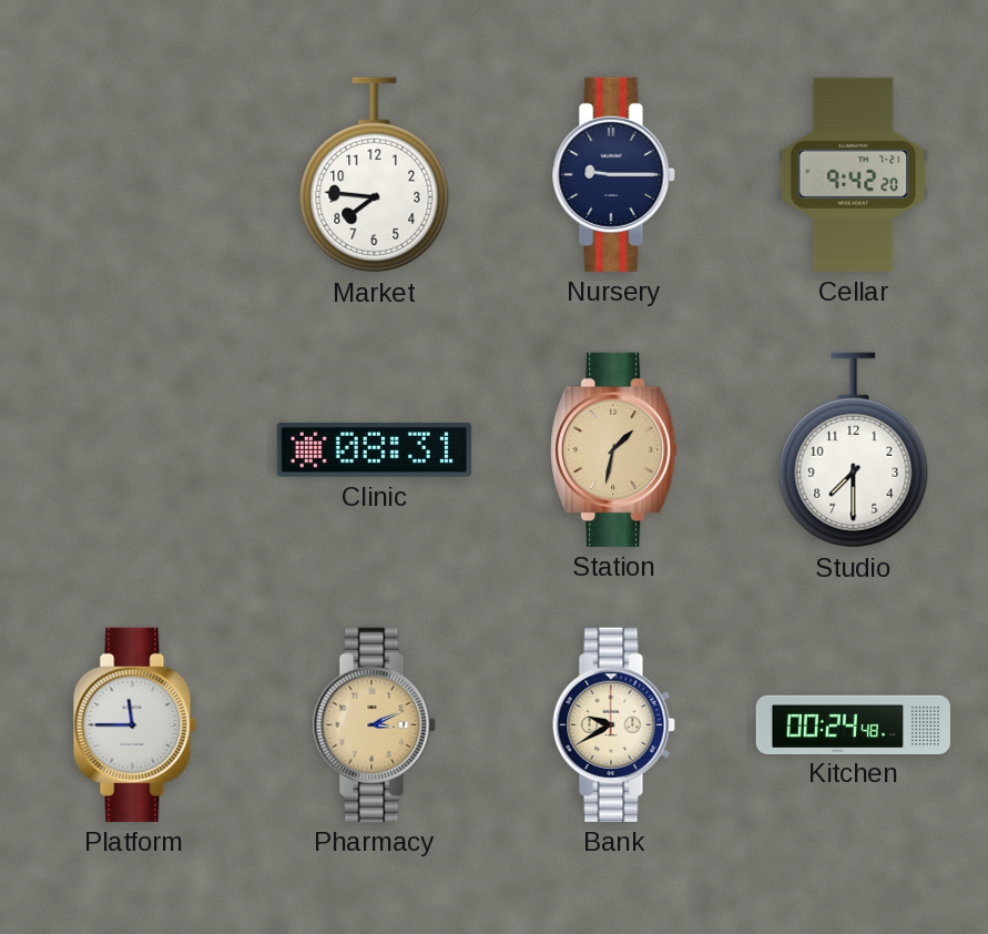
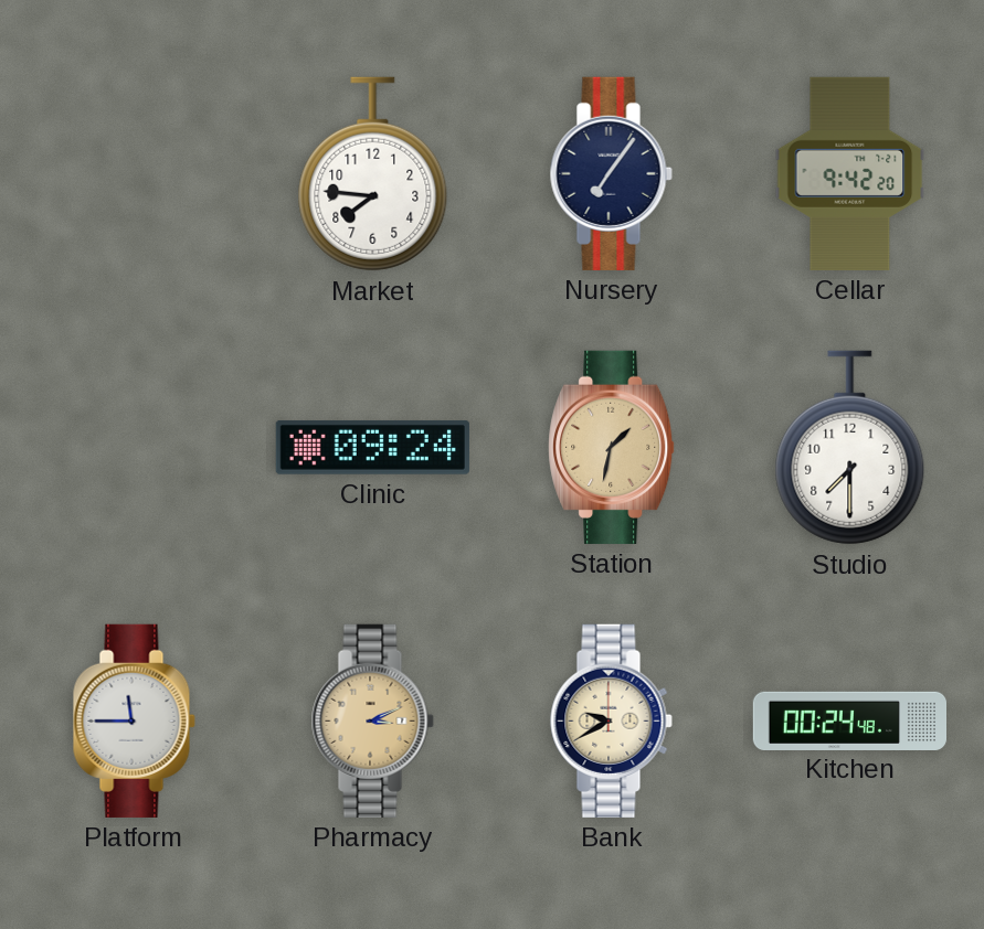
Nursery: 9:15 -> 7:06 (611, 173)
Clinic: 08:31 -> 09:24 (372, 447)
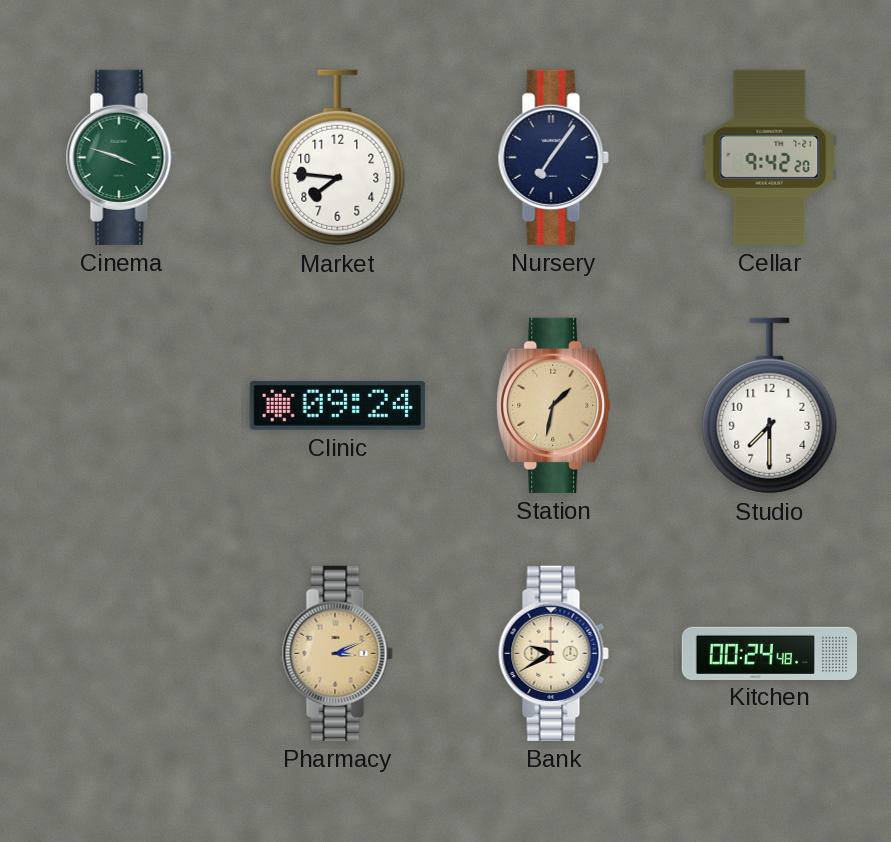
Cinema: none -> 3:48 (121, 157)
Platform: 11:45 -> none (134, 720)
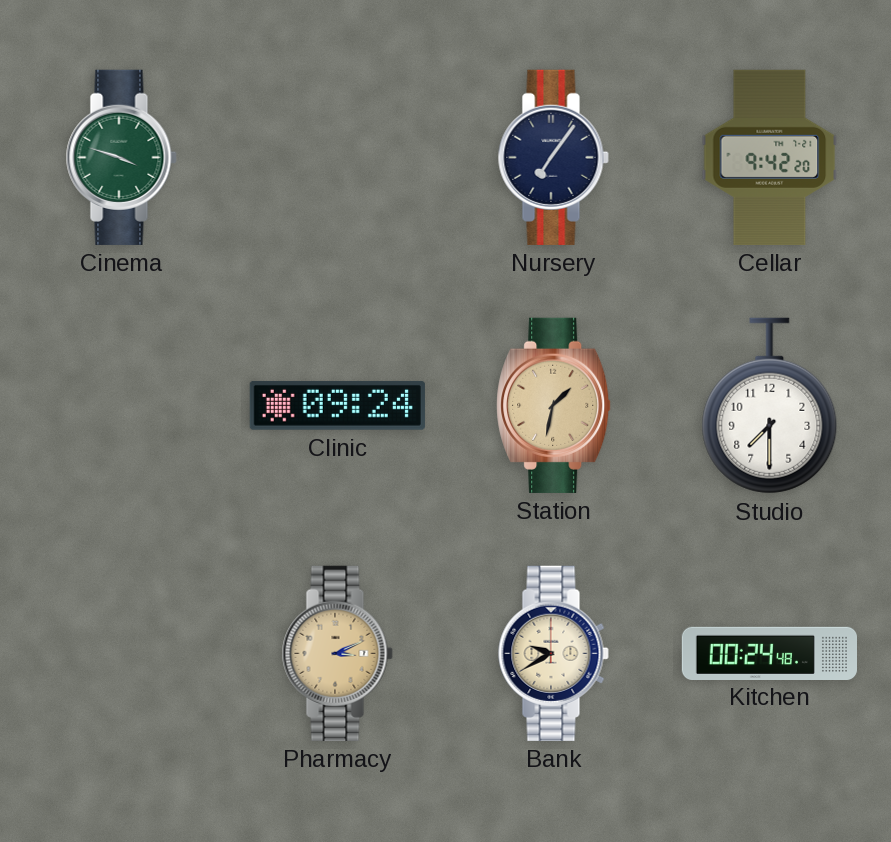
Market: 7:46 -> none (338, 158)
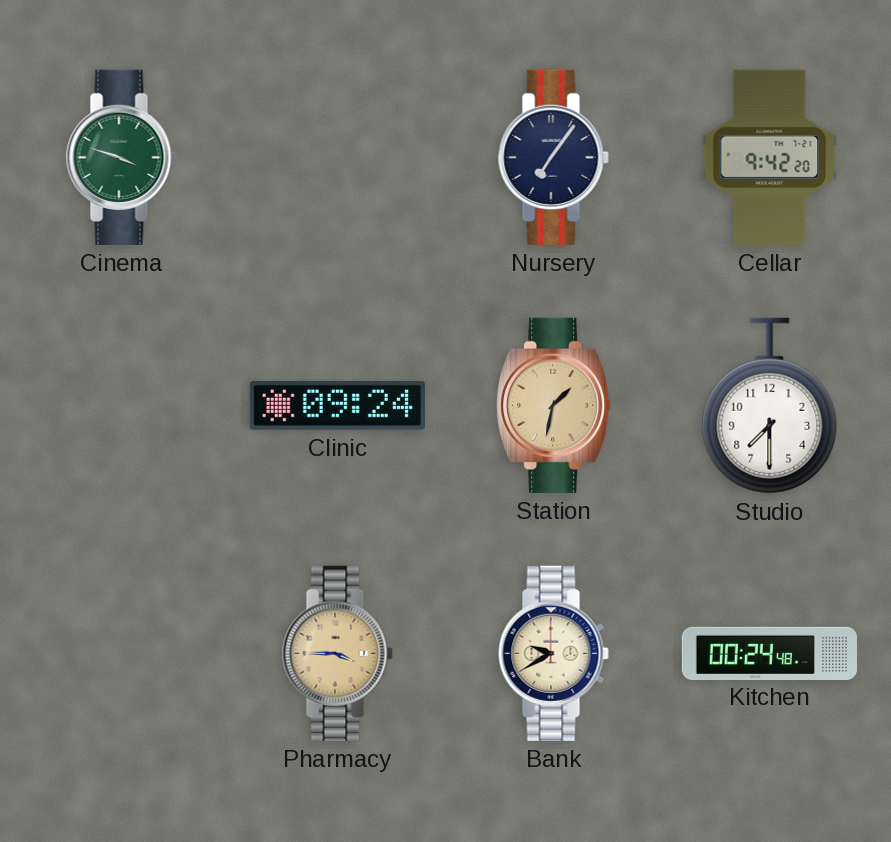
Pharmacy: 3:11 -> 3:45 (337, 653)
